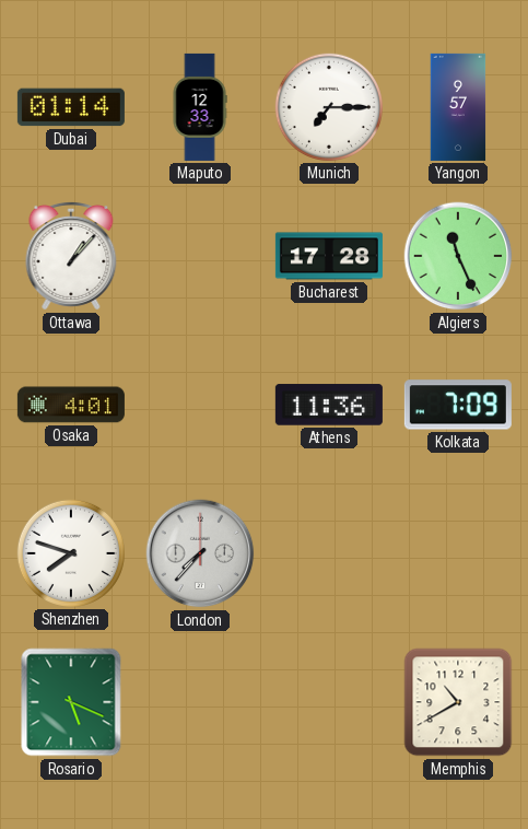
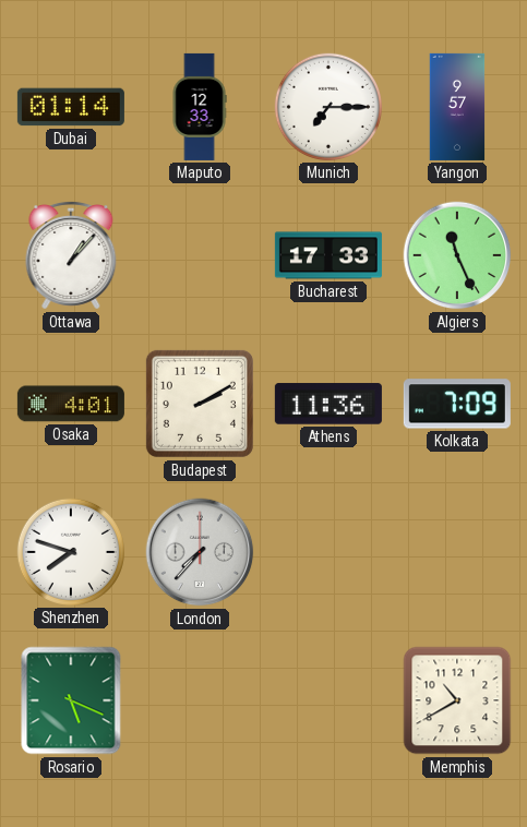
Bucharest: 17:28 -> 17:33 (328, 255)
Budapest: none -> 2:10 (200, 404)
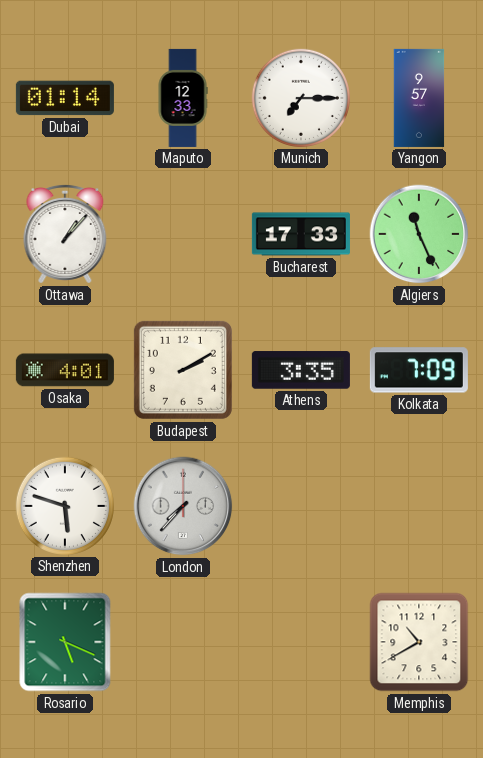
Athens: 11:36 -> 3:35 (301, 370)
Shenzhen: 7:48 -> 5:48 (65, 506)
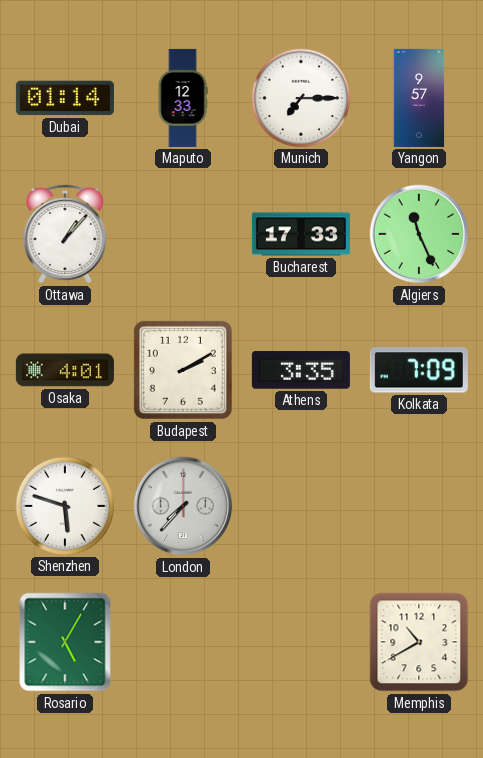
Rosario: 5:19 -> 5:05 (65, 642)
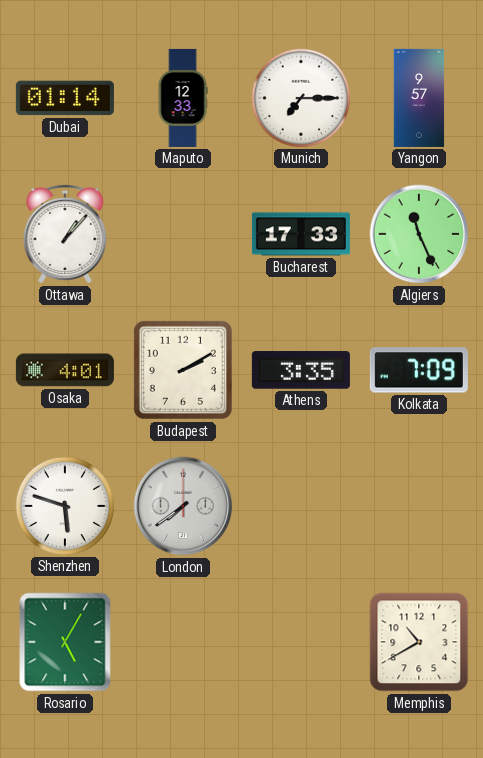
London: 7:37 -> 7:39 (183, 506)
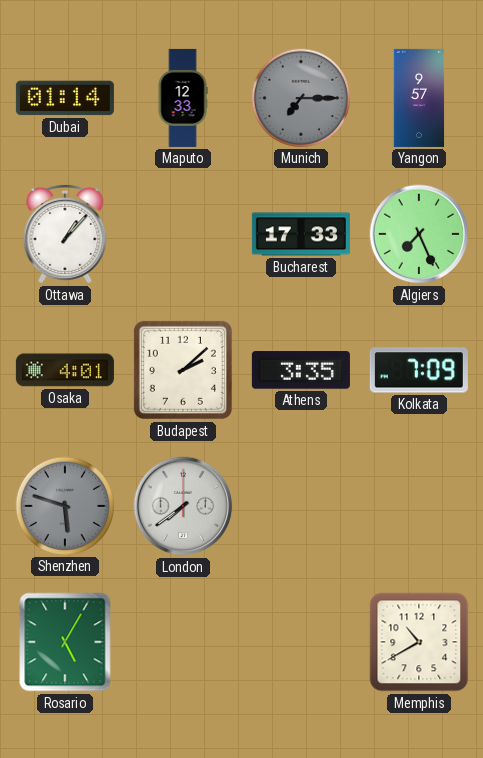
Munich dial: white -> grey (301, 98)
Algiers: 11:26 -> 7:26 (419, 234)
Budapest: 2:10 -> 2:08 (183, 370)
Shenzhen dial: white -> grey (65, 506)
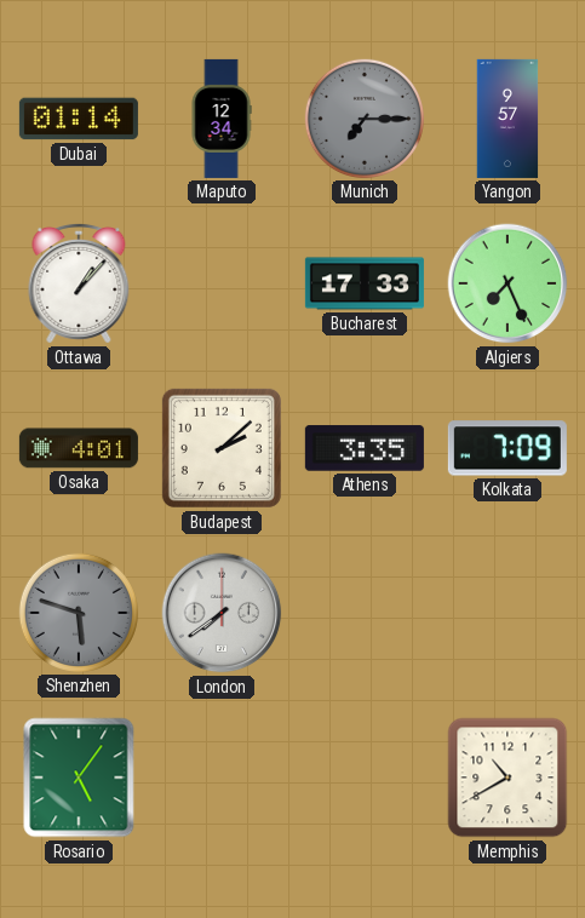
Maputo: 12:33 -> 12:34 (222, 119)
Rosario: 5:05 -> 5:06 (79, 778)
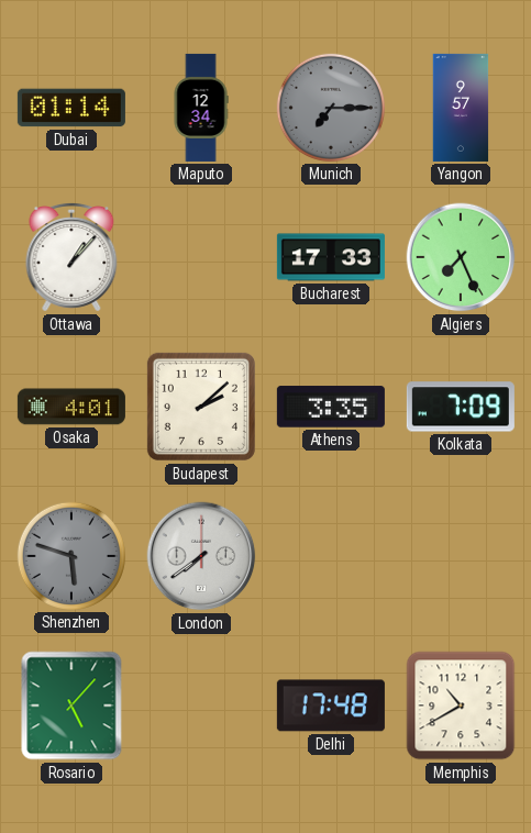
Rosario: 5:06 -> 5:07 (71, 706)
Delhi: none -> 17:48 (331, 706)
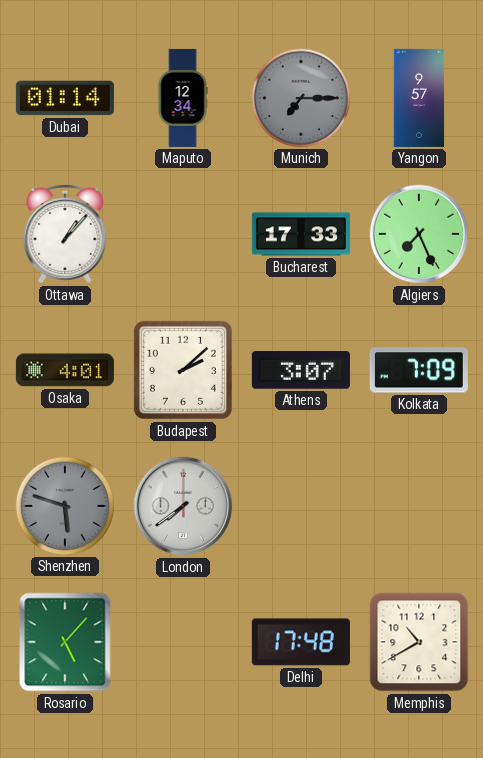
Athens: 3:35 -> 3:07 (301, 370)
